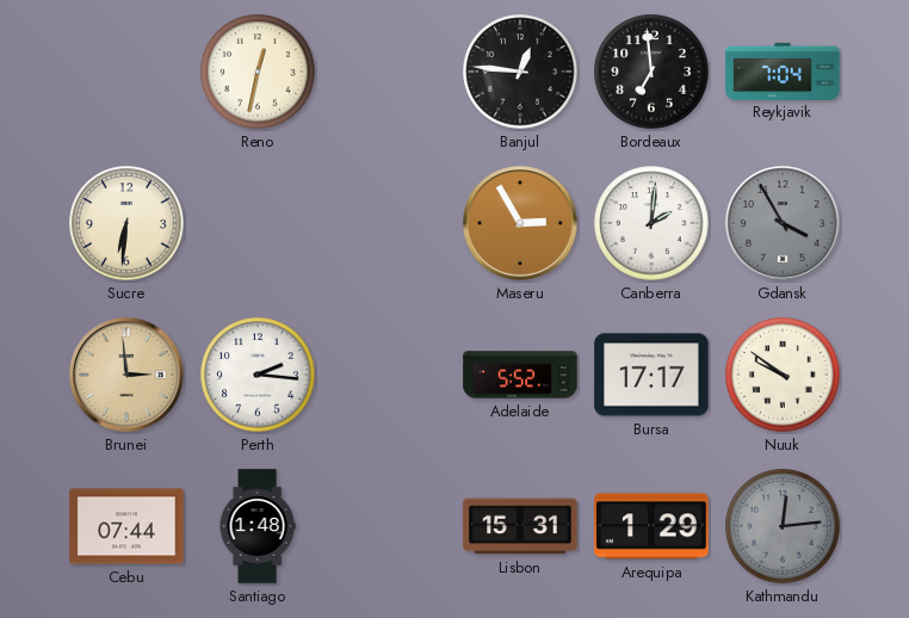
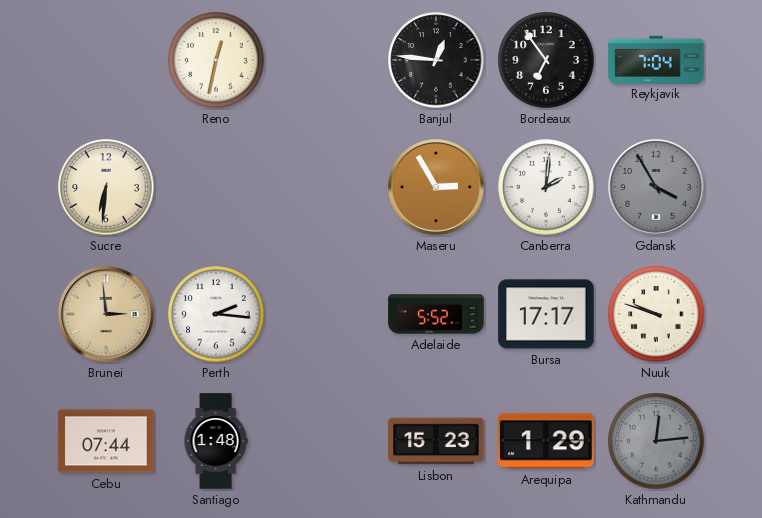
Bordeaux: 6:59 -> 6:54 (546, 60)
Nuuk: 9:51 -> 9:48 (656, 314)
Lisbon: 15:31 -> 15:23 (436, 441)
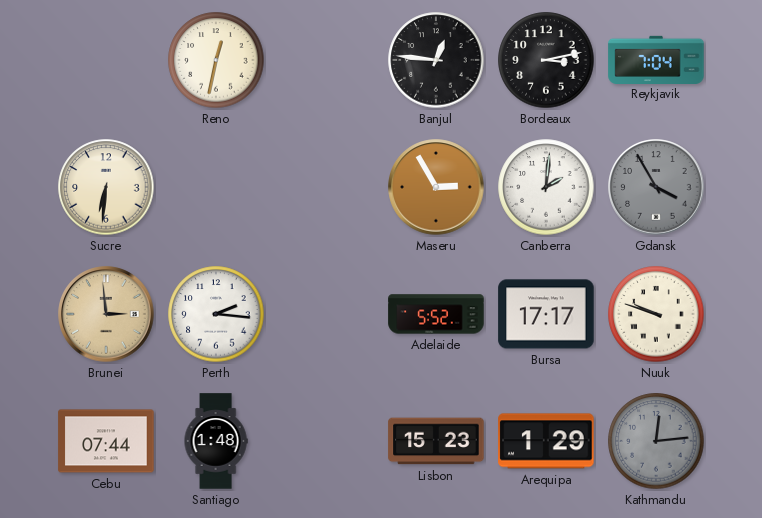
Bordeaux: 6:54 -> 3:13 (546, 60)
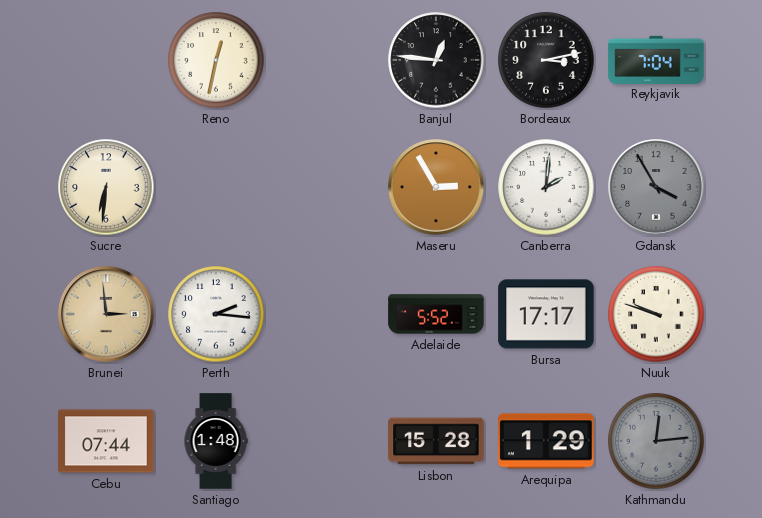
Lisbon: 15:23 -> 15:28 (436, 441)
